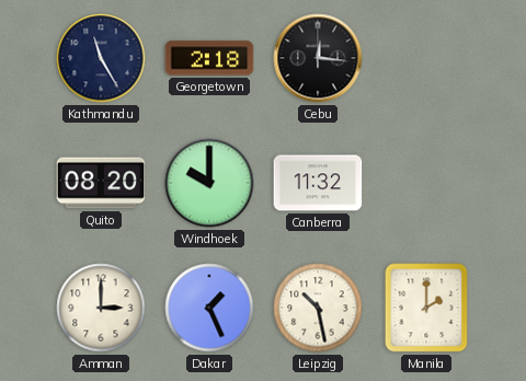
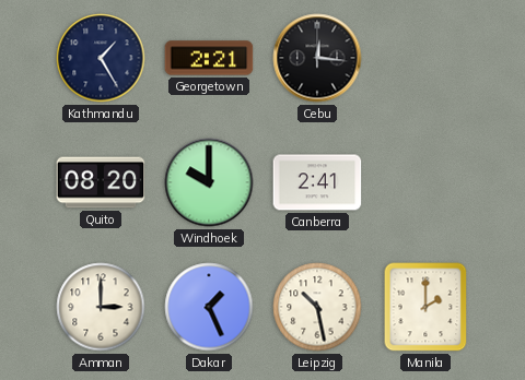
Kathmandu: 11:25 -> 1:25 (101, 58)
Georgetown: 2:18 -> 2:21 (209, 58)
Canberra: 11:32 -> 2:41 (317, 182)
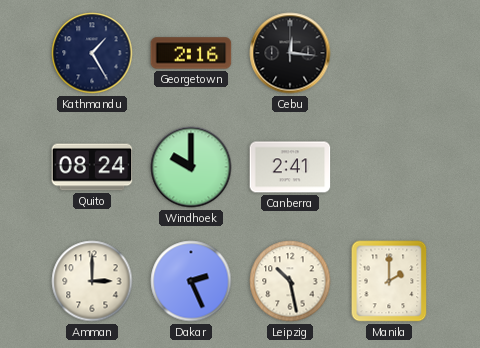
Georgetown: 2:21 -> 2:16 (191, 53)
Quito: 08:20 -> 08:24 (92, 167)
Dakar: 1:26 -> 2:26 (191, 281)
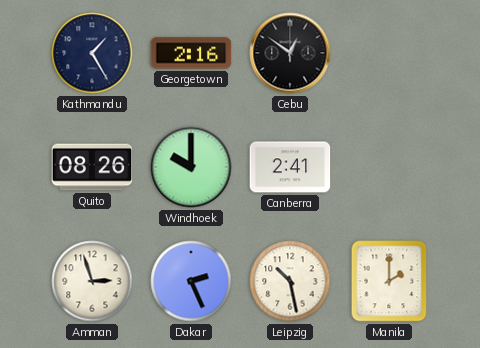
Cebu: 12:16 -> 12:51 (290, 53)
Quito: 08:24 -> 08:26 (92, 167)
Amman: 3:00 -> 2:57 (92, 281)
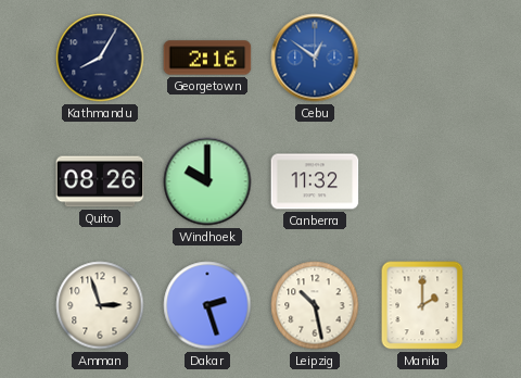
Kathmandu: 1:25 -> 8:05 (100, 58)
Cebu dial: black -> blue (315, 58)
Canberra: 2:41 -> 11:32 (315, 181)
Dakar: 2:26 -> 2:27 (207, 305)
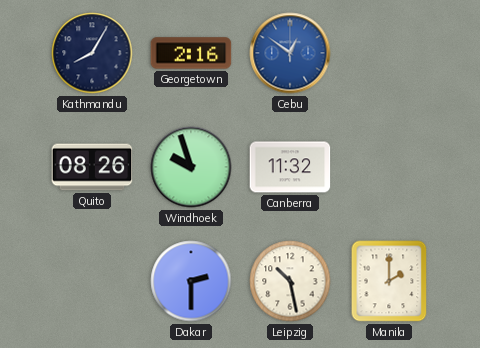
Windhoek: 10:00 -> 9:57 (191, 167)
Amman: 2:57 -> none (100, 305)
Dakar: 2:27 -> 2:30 (191, 281)
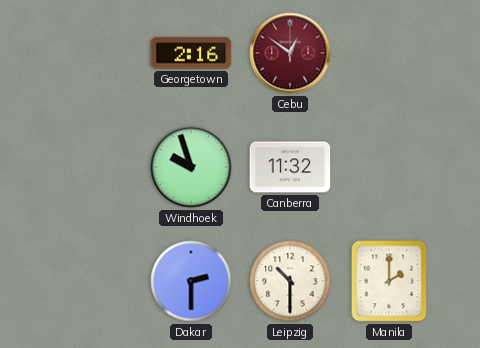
Kathmandu: 8:05 -> none (92, 53)
Cebu dial: blue -> burgundy (290, 53)
Quito: 08:26 -> none (92, 167)
Leipzig: 10:28 -> 10:30 (290, 281)
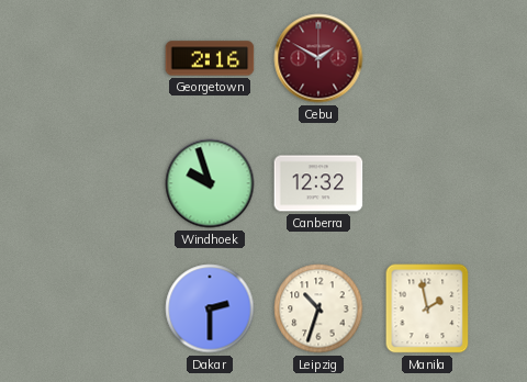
Cebu: 12:51 -> 1:50 (318, 58)
Canberra: 11:32 -> 12:32 (318, 183)
Leipzig: 10:30 -> 10:33 (318, 308)
Manila: 2:00 -> 1:58 (427, 308)
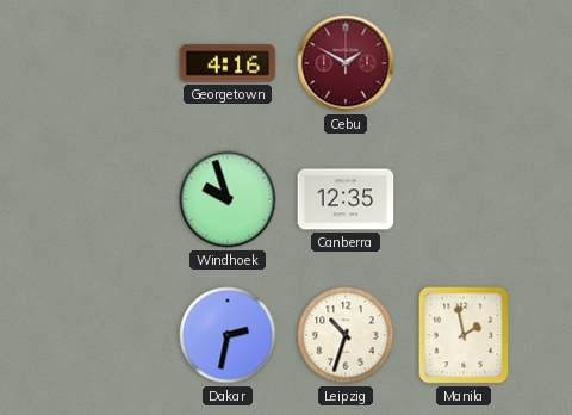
Georgetown: 2:16 -> 4:16 (228, 63)
Canberra: 12:32 -> 12:35 (346, 199)
Dakar: 2:30 -> 2:32 (228, 335)
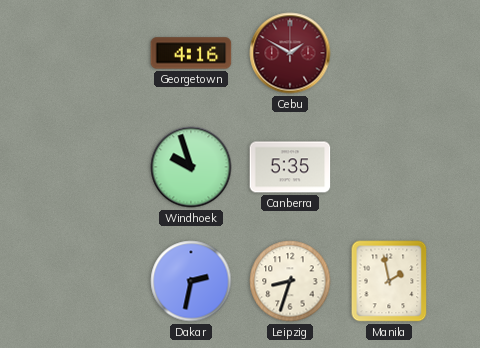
Canberra: 12:35 -> 5:35 (290, 167)
Leipzig: 10:33 -> 8:33 (290, 281)
